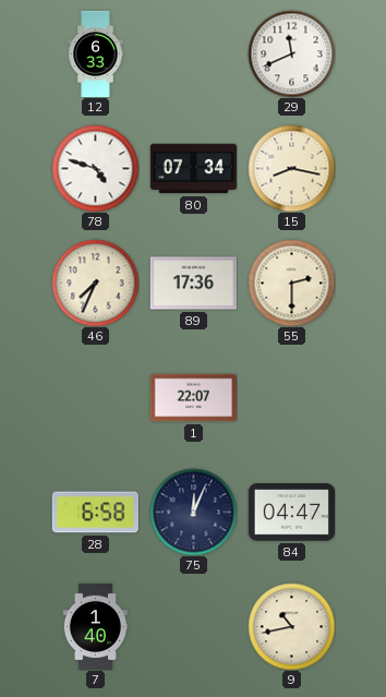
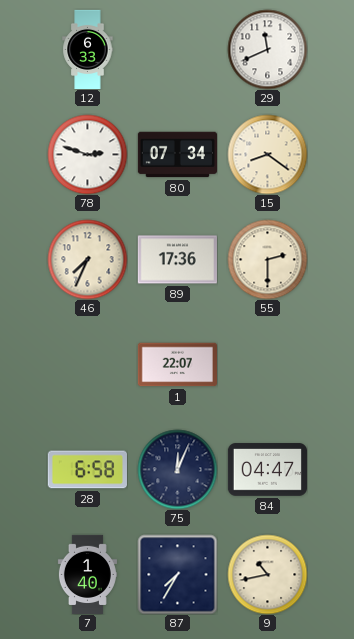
78: 4:48 -> 2:48 (87, 154)
15: 8:17 -> 8:21 (267, 154)
87: none -> 7:35 (177, 574)
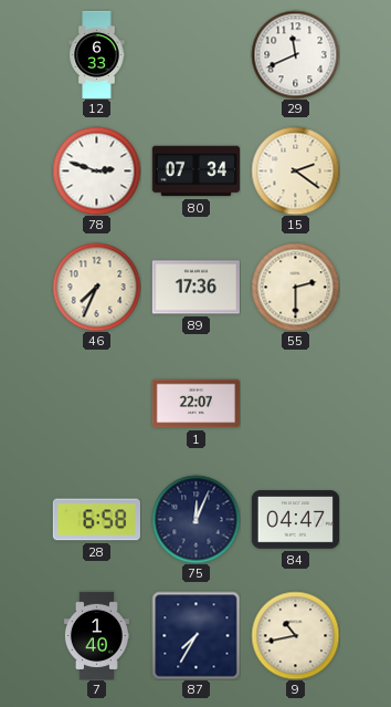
15: 8:21 -> 2:21 (295, 170)
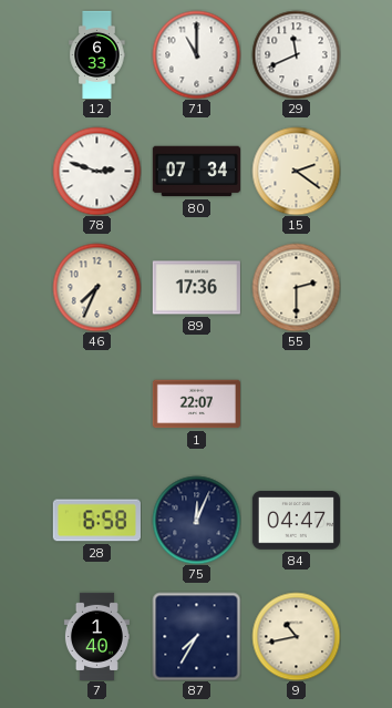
71: none -> 11:00 (196, 54)
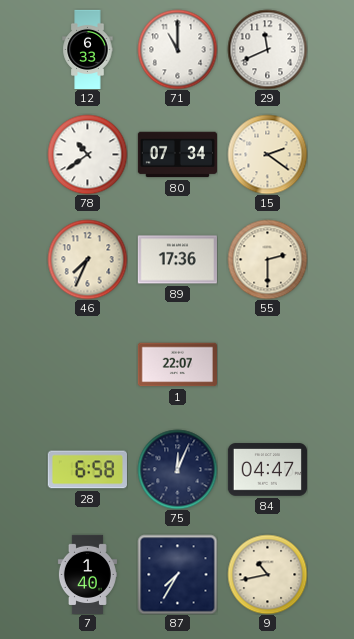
78: 2:48 -> 10:39 (87, 154)
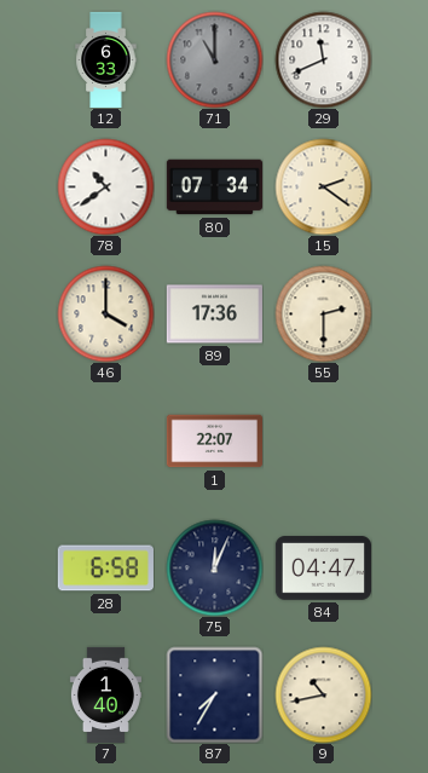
71 dial: white -> grey (214, 59)
46: 7:34 -> 4:00 (105, 313)
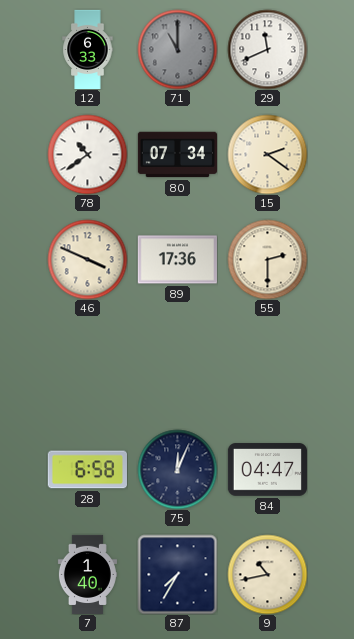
46: 4:00 -> 3:49 (87, 259)
1: 22:07 -> none (214, 442)
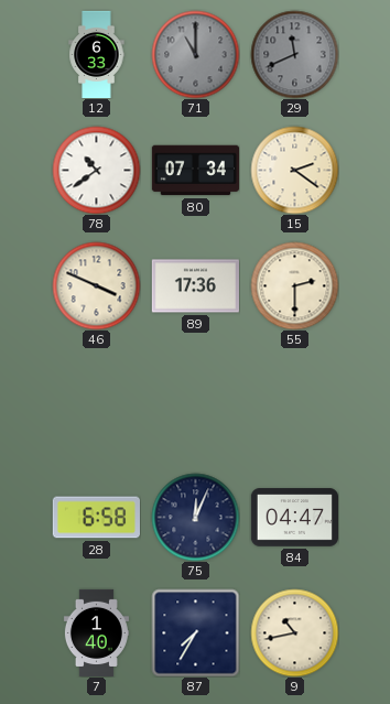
29 dial: white -> grey (294, 54)
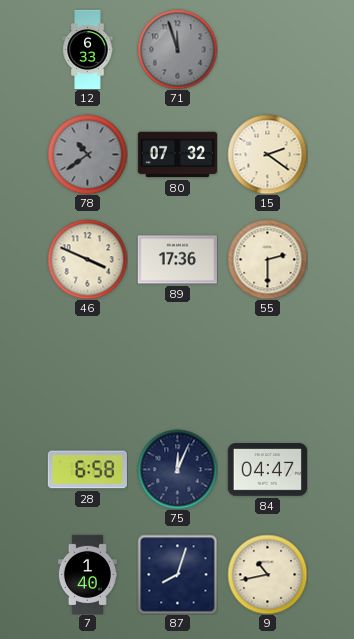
71: 11:00 -> 11:57 (177, 49)
29: 11:41 -> none (294, 54)
78 dial: white -> grey (87, 154)
80: 07:34 -> 07:32 (177, 155)
87: 7:35 -> 8:03 (177, 574)
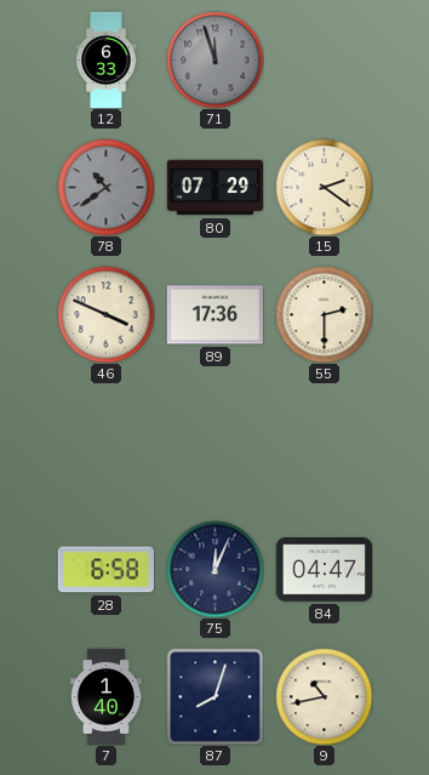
80: 07:32 -> 07:29 (215, 188)
